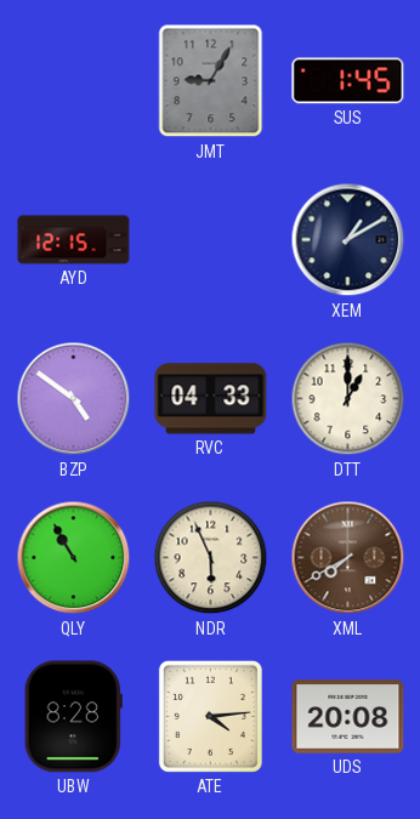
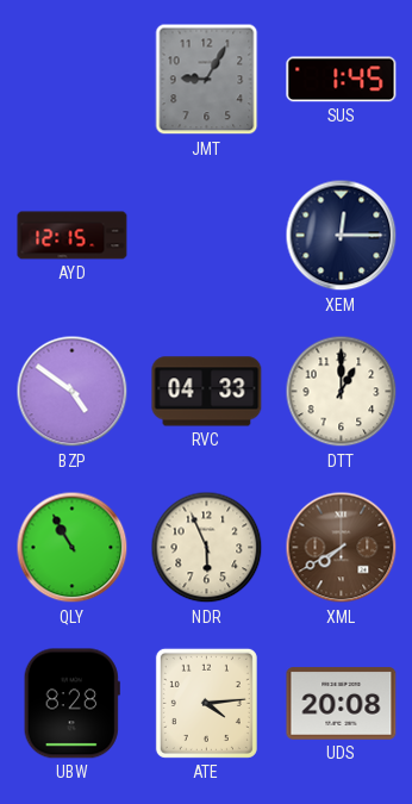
XEM: 1:10 -> 12:15 (342, 236)
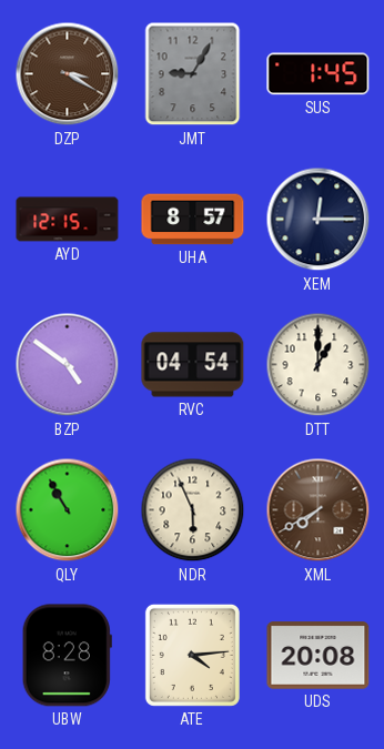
DZP: none -> 3:20 (68, 74)
UHA: none -> 8:57 (193, 220)
RVC: 04:33 -> 04:54 (193, 365)
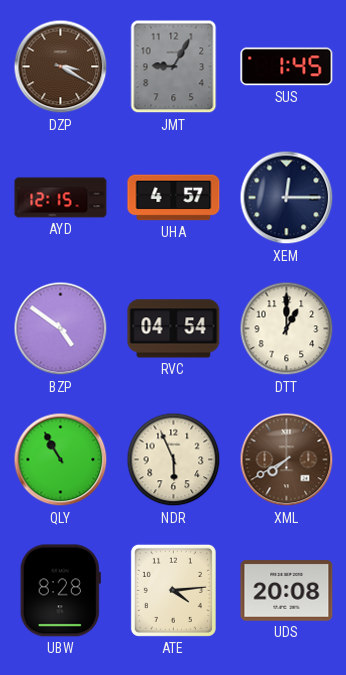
UHA: 8:57 -> 4:57 (174, 198)
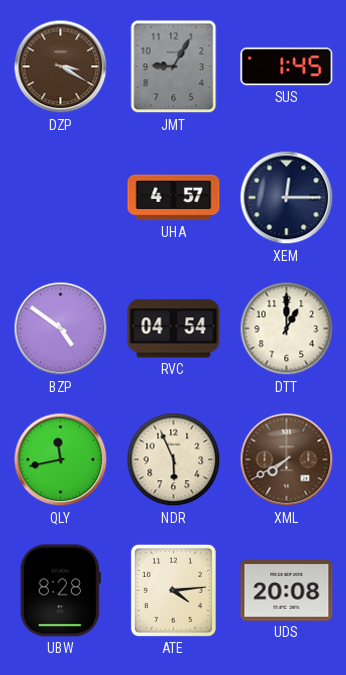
AYD: 12:15 -> none (61, 198)
QLY: 10:55 -> 11:43 (61, 460)
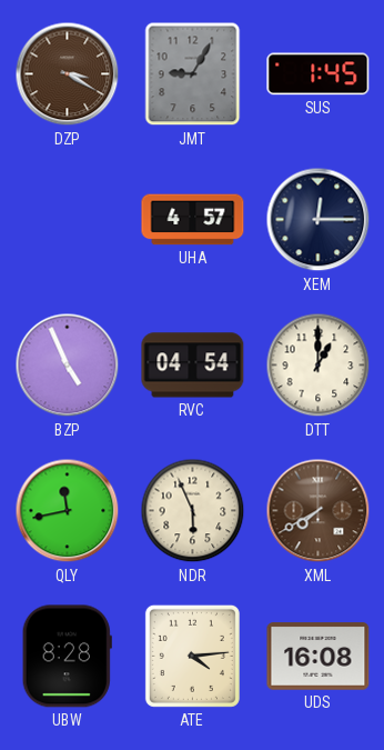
BZP: 4:51 -> 4:56 (68, 366)
UDS: 20:08 -> 16:08 (319, 657)
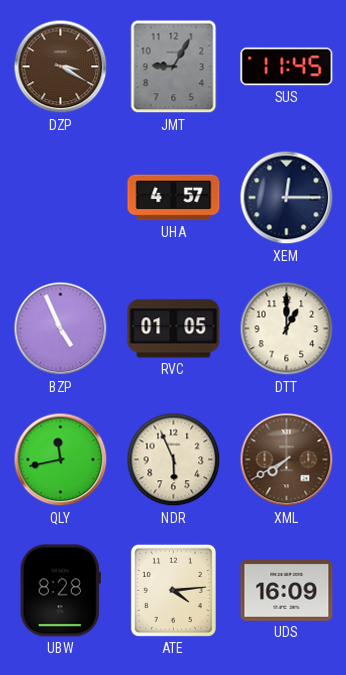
SUS: 1:45 -> 11:45 (287, 67)
RVC: 04:54 -> 01:05 (174, 329)
UDS: 16:08 -> 16:09 (287, 591)
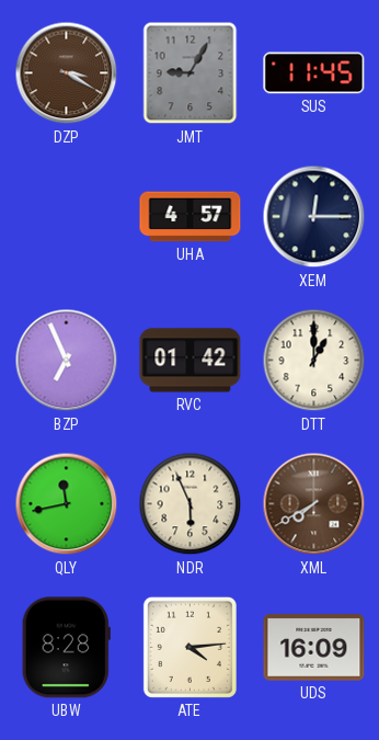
BZP: 4:56 -> 6:56 (67, 361)
RVC: 01:05 -> 01:42 (191, 361)
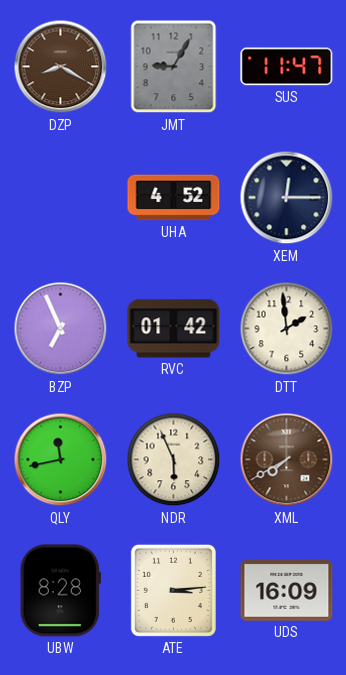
DZP: 3:20 -> 8:20 (61, 67)
SUS: 11:45 -> 11:47 (287, 67)
UHA: 4:57 -> 4:52 (174, 198)
DTT: 1:00 -> 1:59 (287, 329)
ATE: 4:14 -> 3:14 (173, 590)
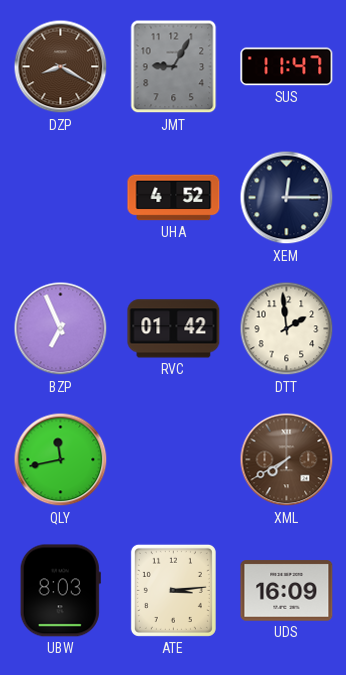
NDR: 5:56 -> none (174, 460)
UBW: 8:28 -> 8:03 (60, 591)
